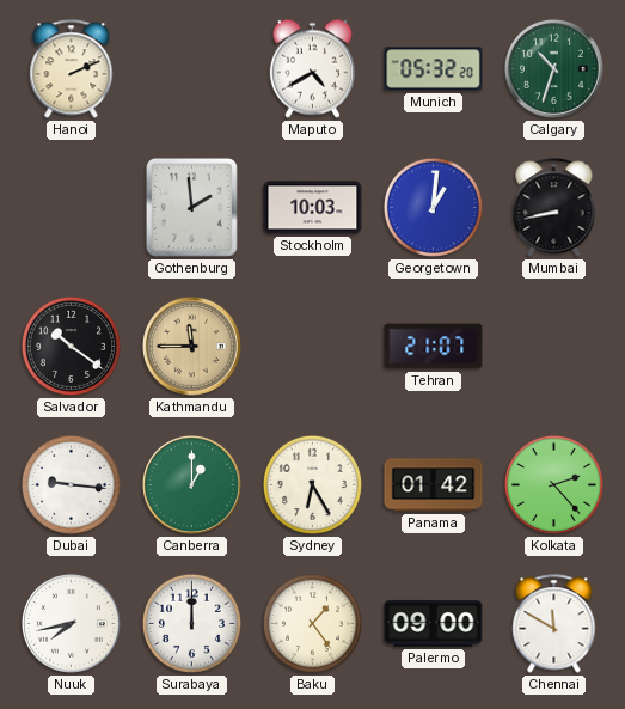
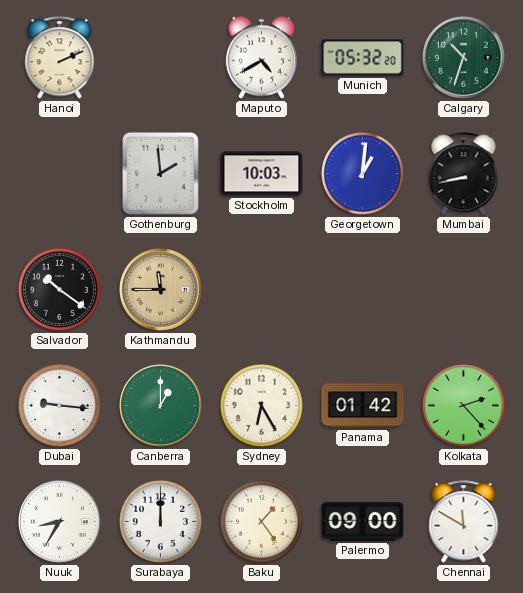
Tehran: 21:07 -> none (434, 347)
Nuuk: 7:43 -> 8:35 (59, 521)
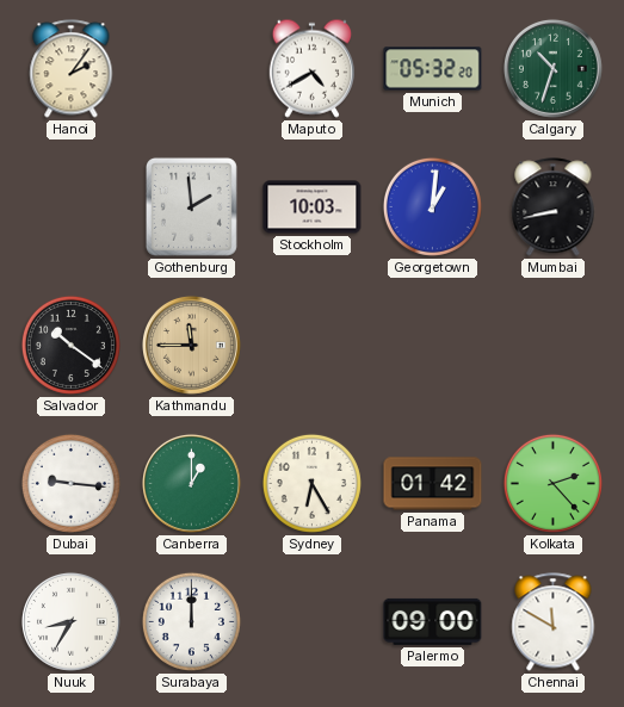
Hanoi: 2:11 -> 2:06 (72, 69)
Baku: 1:24 -> none (261, 521)
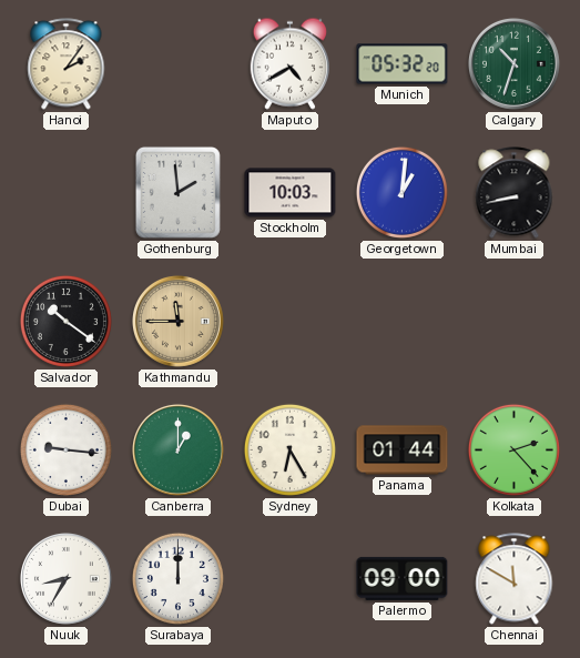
Panama: 01:42 -> 01:44 (403, 451)
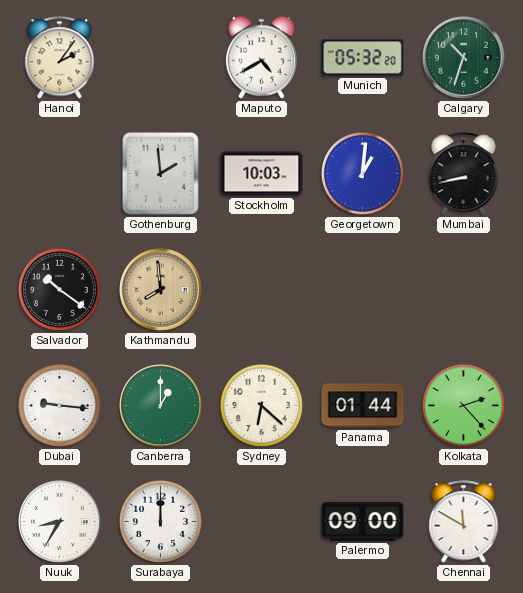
Kathmandu: 11:45 -> 7:59 (160, 289)
Sydney: 6:25 -> 6:22 (261, 405)
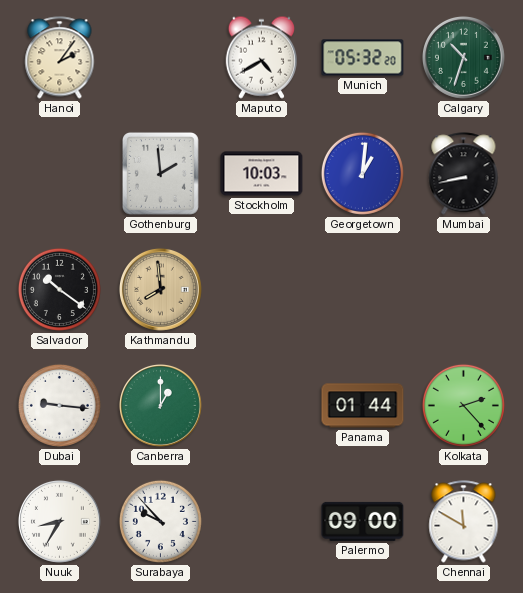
Sydney: 6:22 -> none (261, 405)
Surabaya: 12:00 -> 9:53 (160, 521)
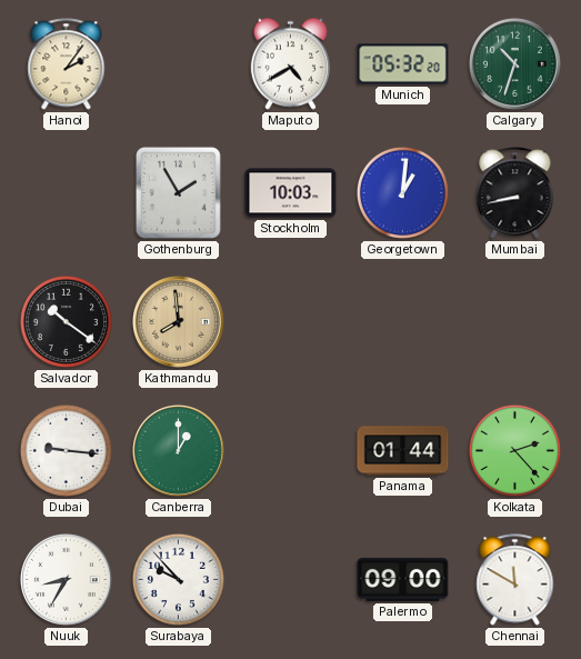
Gothenburg: 1:59 -> 1:55 (178, 192)
